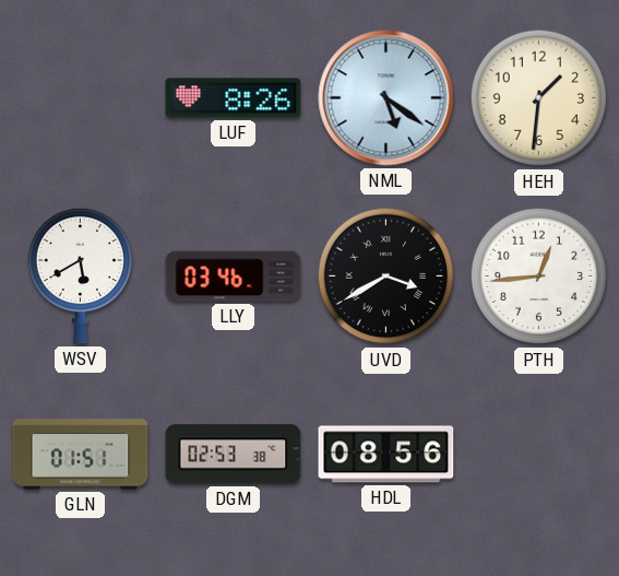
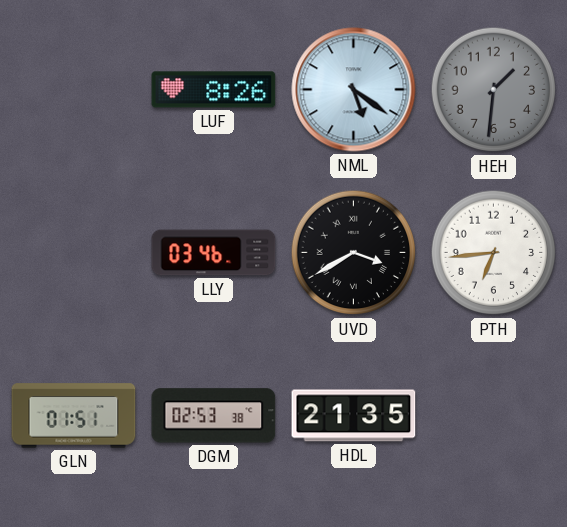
HEH dial: cream -> grey (494, 90)
WSV: 5:40 -> none (80, 275)
PTH: 12:44 -> 6:44 (494, 253)
HDL: 08:56 -> 21:35 (354, 416)
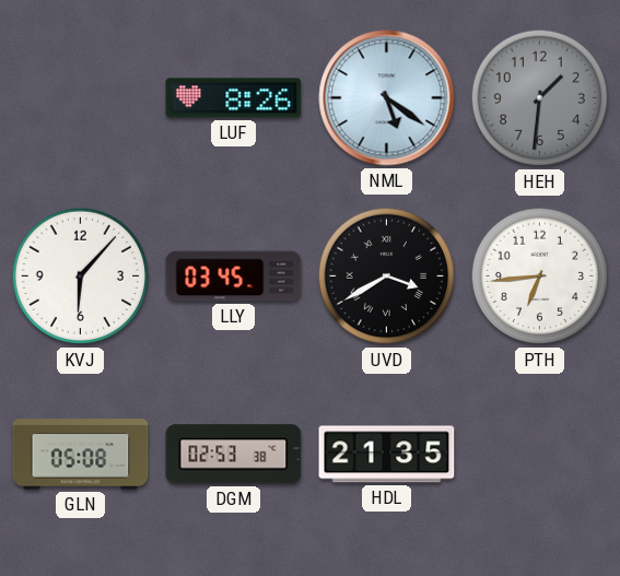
KVJ: none -> 6:07 (81, 277)
LLY: 03:46 -> 03:45 (234, 277)
GLN: 01:51 -> 05:08 (81, 455)
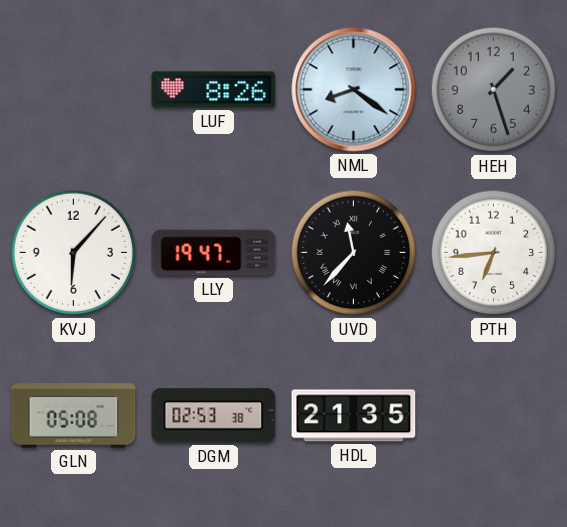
NML: 5:21 -> 8:21 (354, 90)
HEH: 1:31 -> 1:27 (494, 90)
LLY: 03:45 -> 19:47 (214, 253)
UVD: 3:40 -> 11:37 (354, 253)
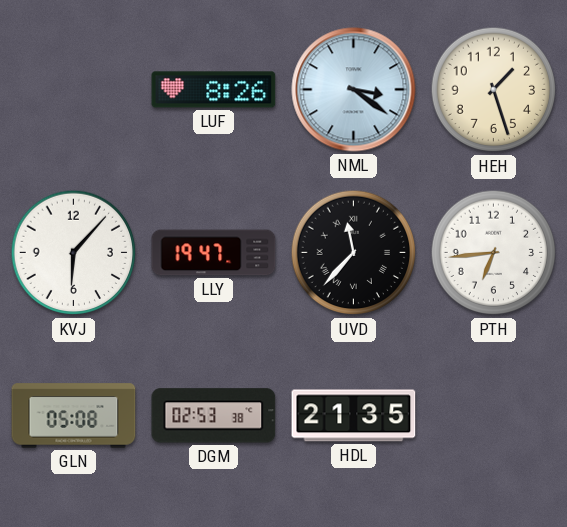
NML: 8:21 -> 3:21 (354, 90)
HEH dial: grey -> cream (494, 90)
